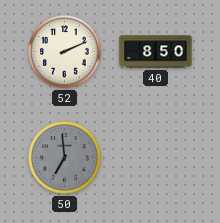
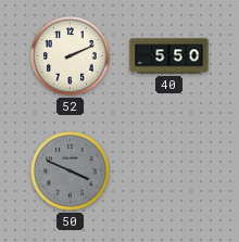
40: 8:50 -> 5:50 (169, 56)
50: 6:59 -> 3:49 (71, 171)
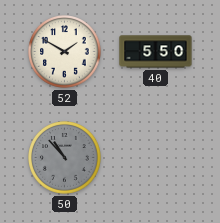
52: 2:11 -> 1:50 (65, 52)
50: 3:49 -> 10:53 (65, 158)
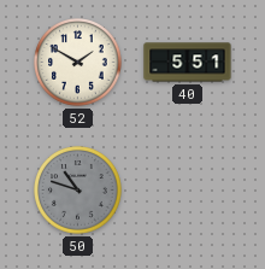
40: 5:50 -> 5:51 (188, 63)
50: 10:53 -> 10:48 (78, 191)
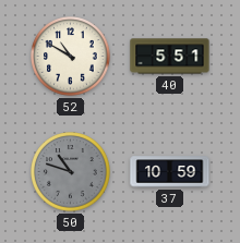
52: 1:50 -> 10:50 (71, 57)
37: none -> 10:59 (170, 172)
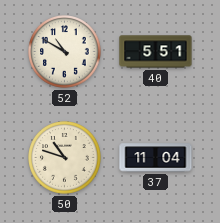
50 dial: grey -> cream (65, 158)
37: 10:59 -> 11:04 (156, 158)
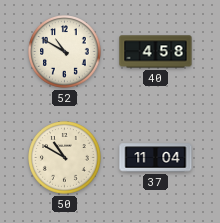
40: 5:51 -> 4:58 (156, 52)
50: 10:48 -> 10:50 (65, 158)
